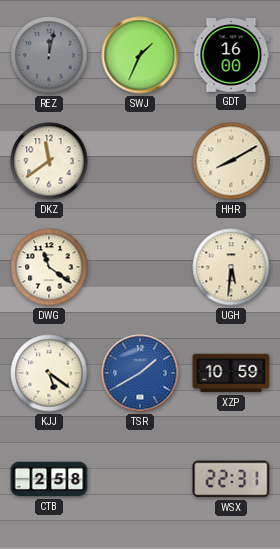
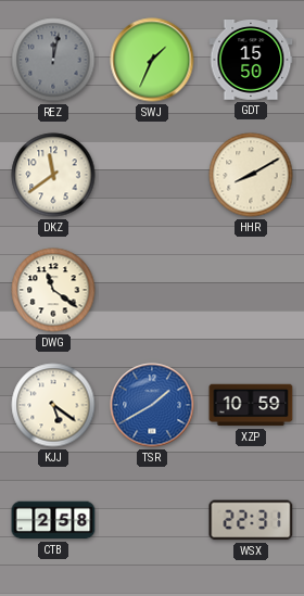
GDT: 16:00 -> 15:50 (251, 61)
UGH: 5:31 -> none (231, 267)
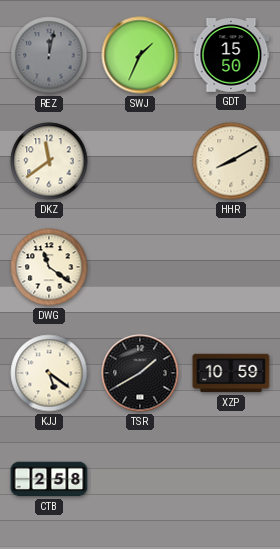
TSR dial: blue -> black (140, 373)
WSX: 22:31 -> none (251, 520)
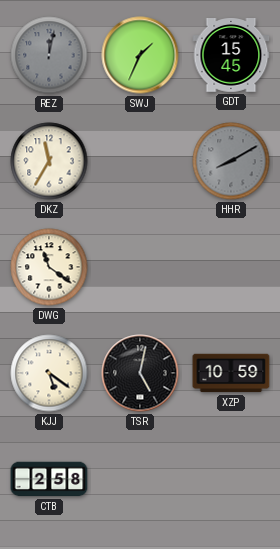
GDT: 15:50 -> 15:45 (231, 56)
DKZ: 11:39 -> 11:35 (49, 161)
HHR dial: cream -> grey (231, 161)
TSR: 1:40 -> 5:02 (140, 373)
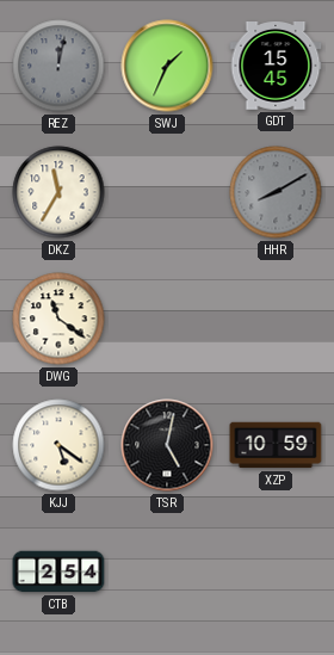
CTB: 2:58 -> 2:54 (58, 571)
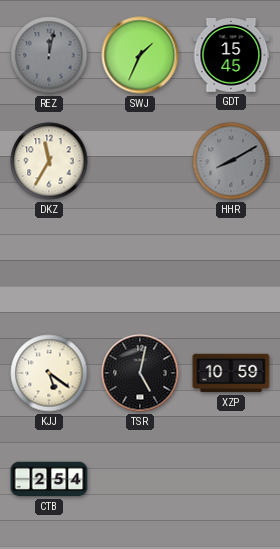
DWG: 11:21 -> none (58, 319)
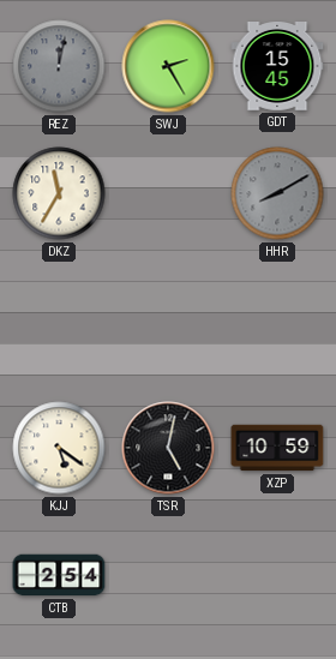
SWJ: 1:34 -> 2:25 (168, 66)
